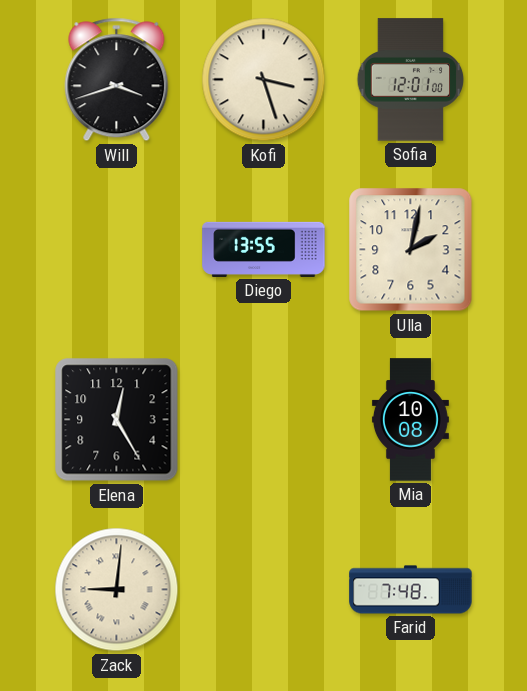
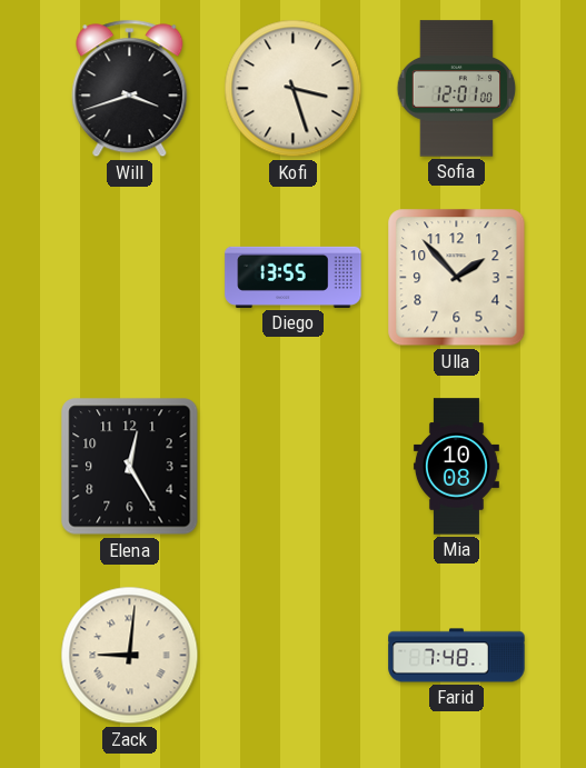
Ulla: 2:02 -> 1:53 (457, 278)
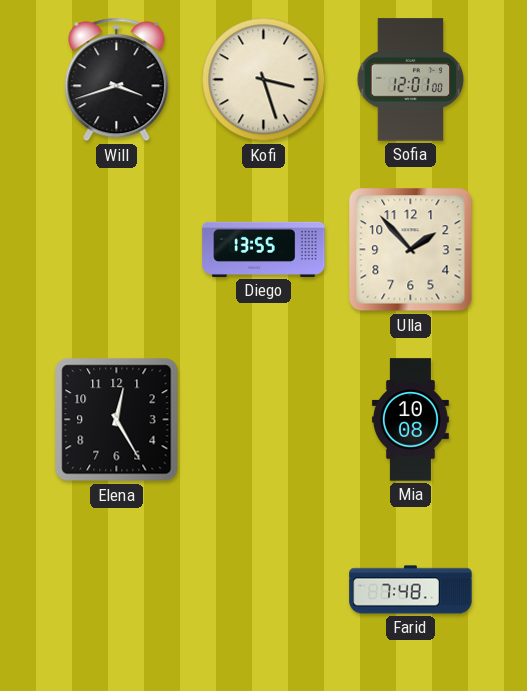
Zack: 9:01 -> none (130, 656)
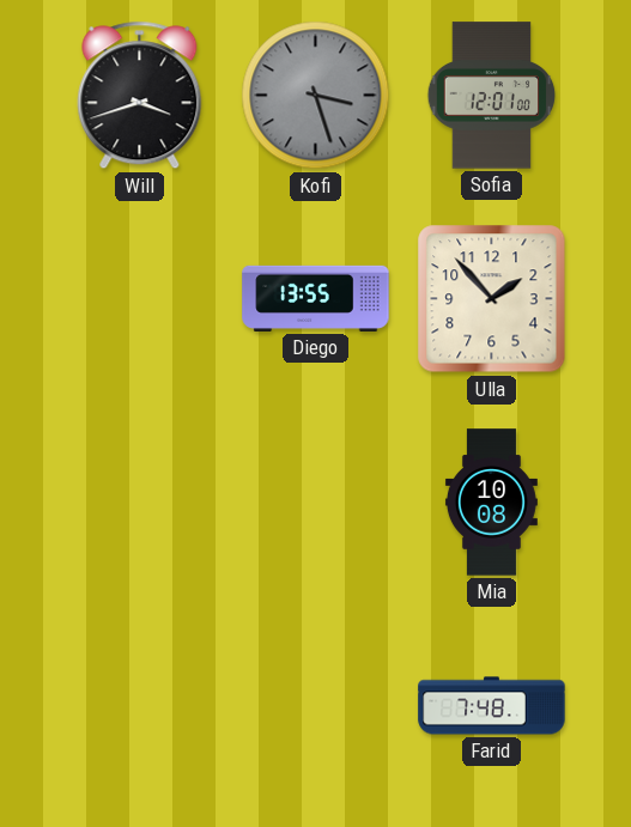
Kofi dial: cream -> grey (316, 96)
Elena: 12:25 -> none (117, 420)
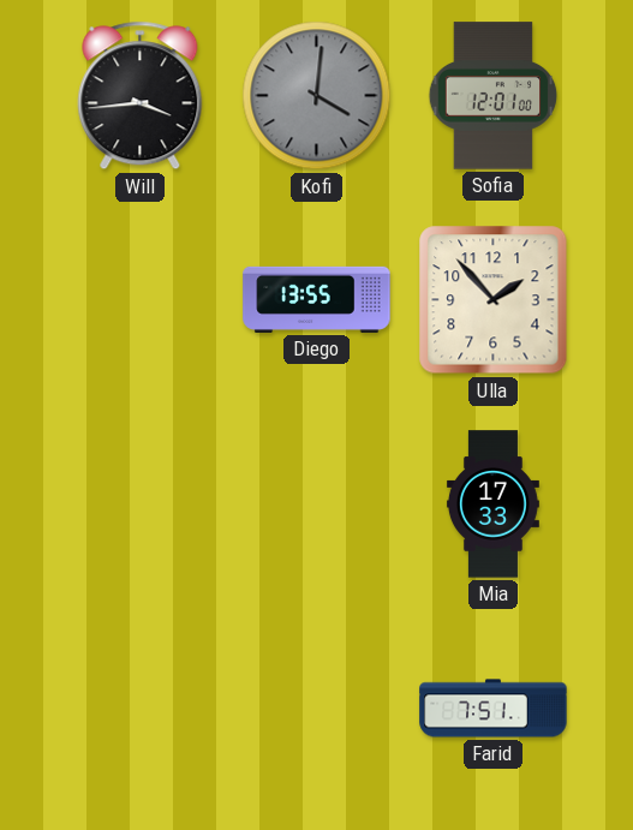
Will: 3:42 -> 3:44 (141, 96)
Kofi: 3:27 -> 4:01 (317, 96)
Mia: 10:08 -> 17:33 (492, 504)
Farid: 7:48 -> 7:51 (494, 709)
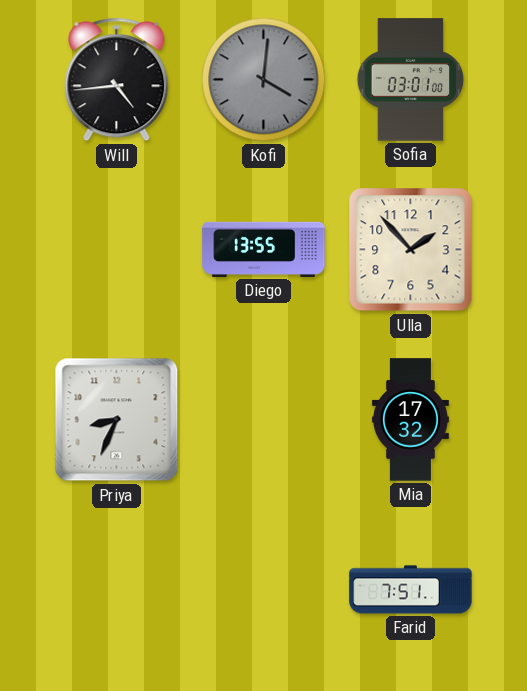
Will: 3:44 -> 4:44 (117, 80)
Sofia: 12:01 -> 03:01 (411, 80)
Priya: none -> 8:34 (117, 420)
Mia: 17:33 -> 17:32 (410, 420)
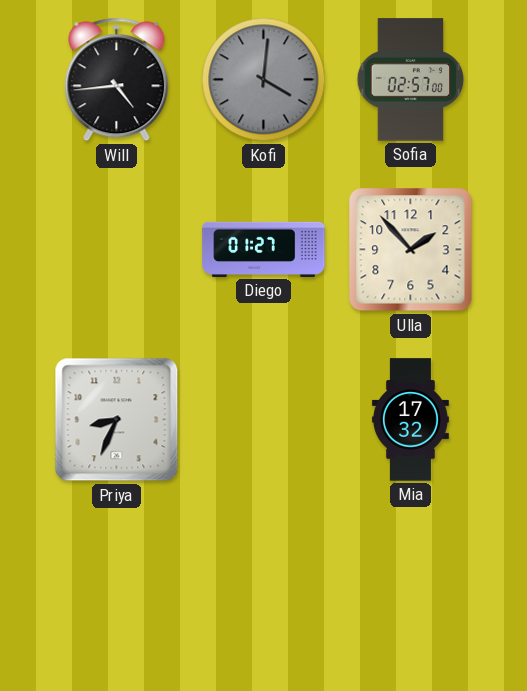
Sofia: 03:01 -> 02:57 (411, 80)
Diego: 13:55 -> 01:27 (264, 249)
Farid: 7:51 -> none (411, 590)
